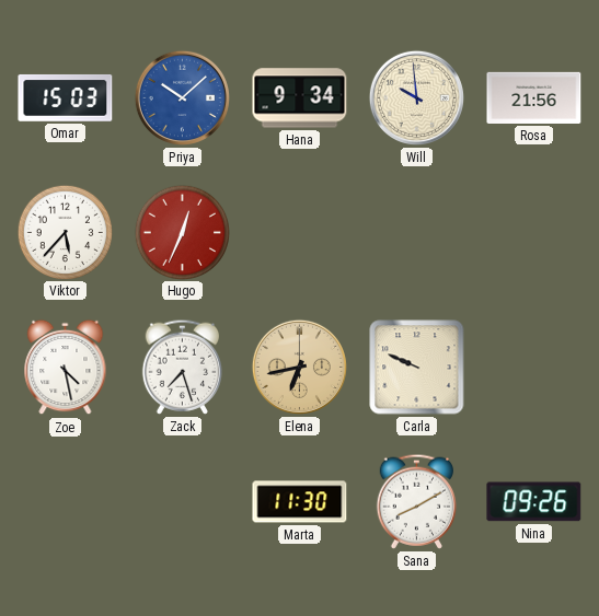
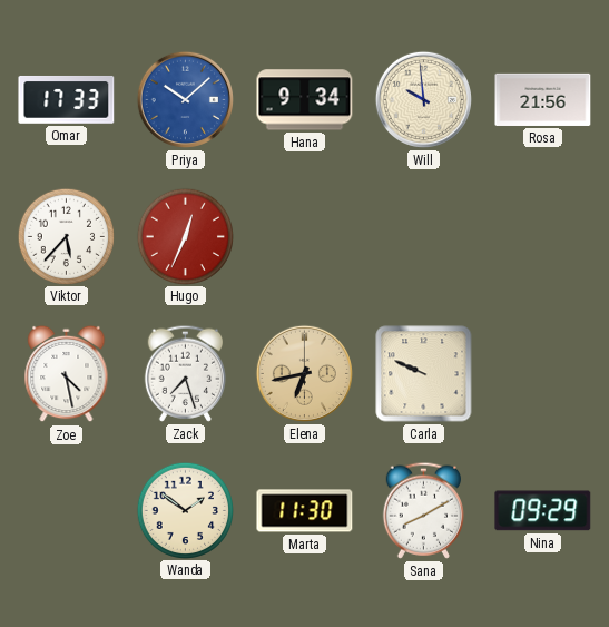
Omar: 15:03 -> 17:33 (67, 99)
Wanda: none -> 1:51 (185, 510)
Nina: 09:26 -> 09:29 (543, 511)
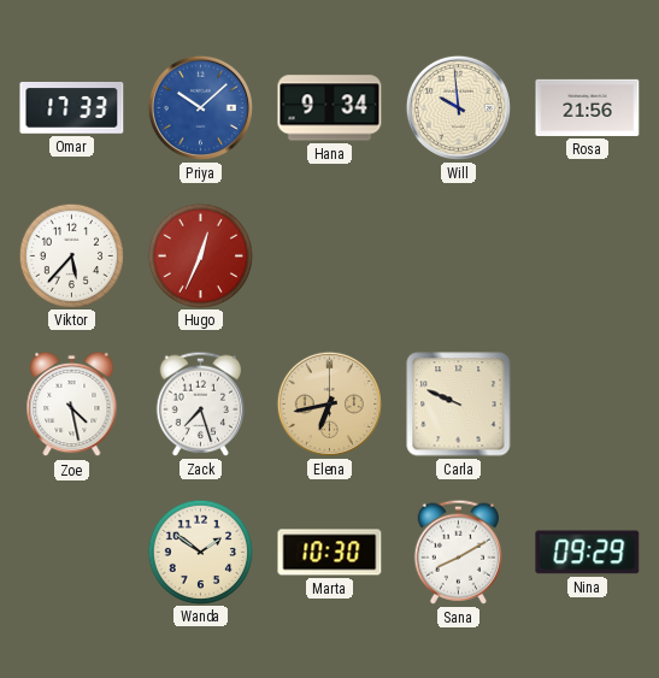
Marta: 11:30 -> 10:30 (330, 553)
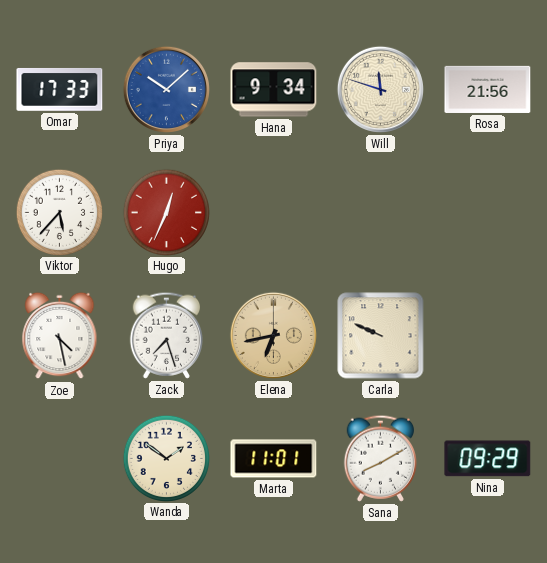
Will: 9:59 -> 11:48 (380, 89)
Marta: 10:30 -> 11:01 (274, 459)
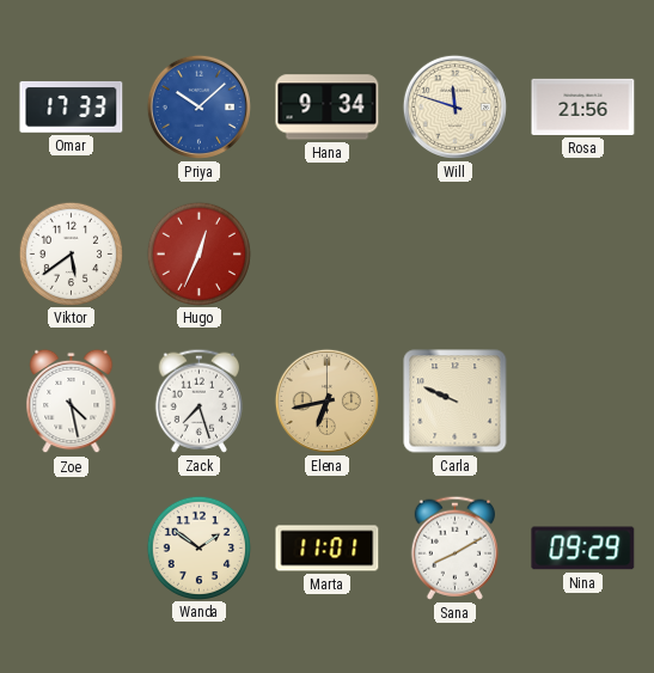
Viktor: 5:37 -> 5:39 (71, 253)
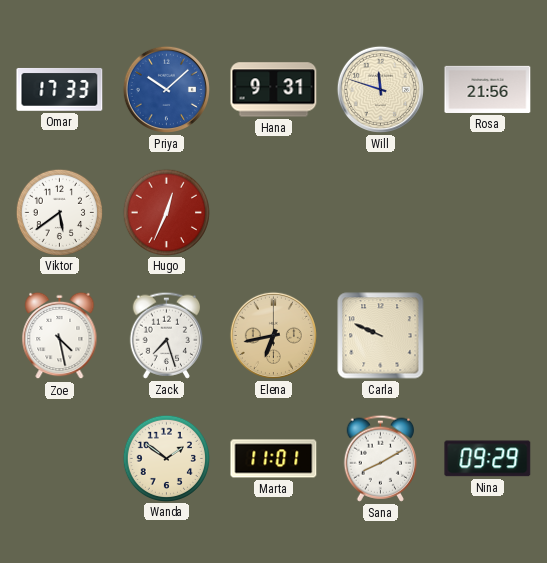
Hana: 9:34 -> 9:31 (274, 90)
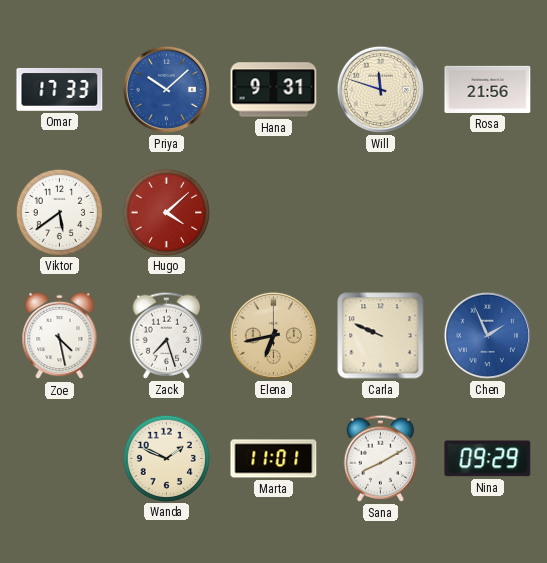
Hugo: 12:34 -> 4:08 (166, 212)
Chen: none -> 1:56 (487, 335)
Wanda: 1:51 -> 1:49 (166, 458)
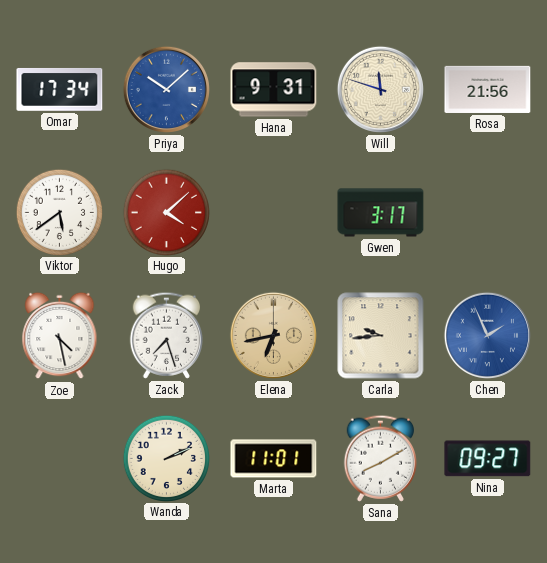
Omar: 17:33 -> 17:34 (60, 89)
Gwen: none -> 3:17 (381, 213)
Carla: 9:49 -> 9:44 (381, 336)
Wanda: 1:49 -> 2:11 (166, 458)
Nina: 09:29 -> 09:27 (488, 459)
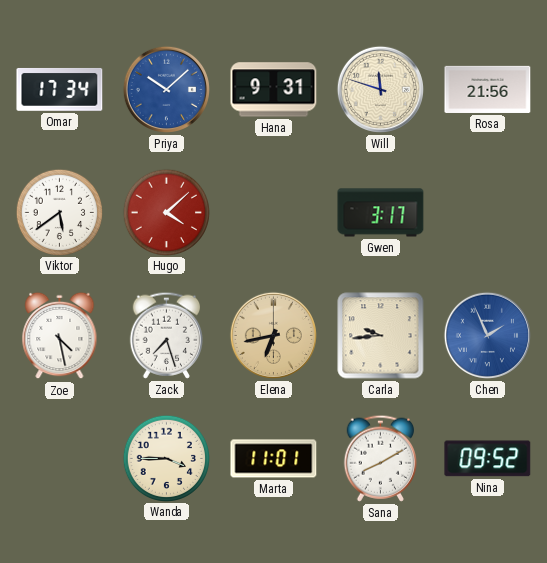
Wanda: 2:11 -> 3:45 (166, 458)
Nina: 09:27 -> 09:52 (488, 459)
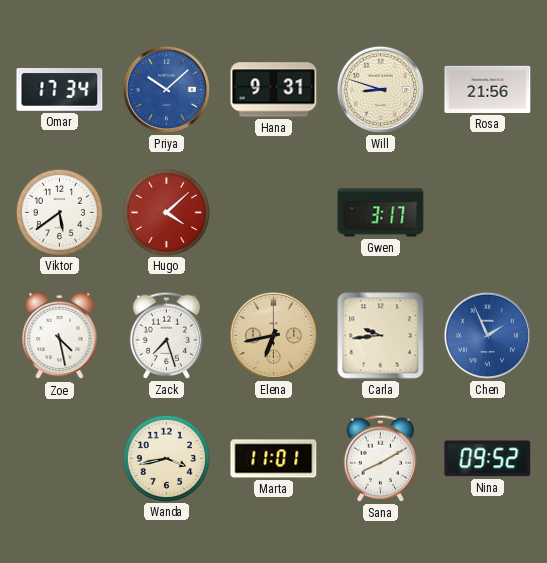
Will: 11:48 -> 8:48 (380, 89)
Wanda: 3:45 -> 3:43 (166, 458)
